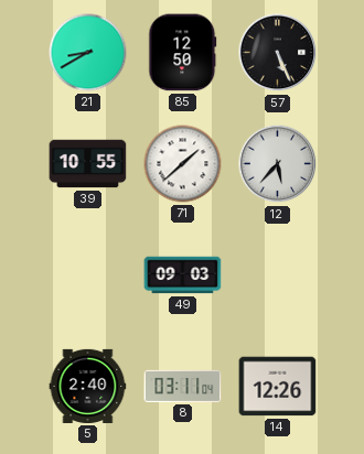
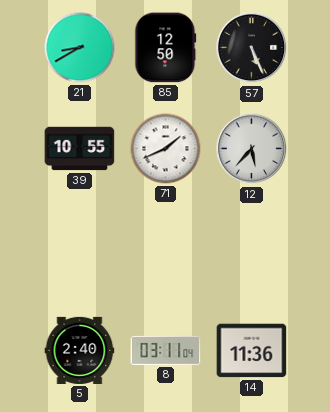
71: 1:38 -> 1:41 (166, 149)
49: 09:03 -> none (183, 275)
14: 12:26 -> 11:36 (252, 351)
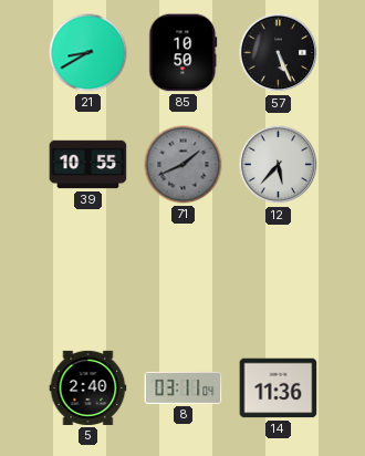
85: 12:50 -> 10:50 (184, 53)
71 dial: white -> grey (184, 165)
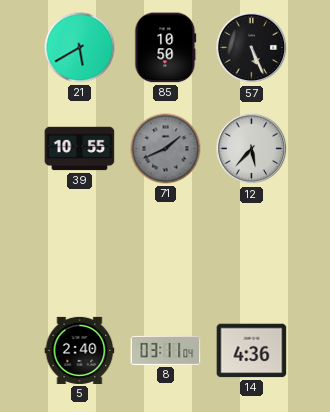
21: 8:40 -> 5:40 (80, 48)
14: 11:36 -> 4:36 (252, 351)
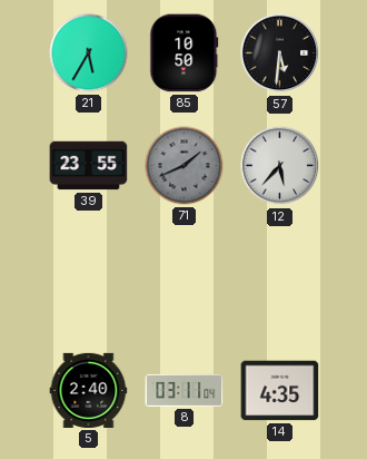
21: 5:40 -> 5:35 (89, 53)
57: 5:26 -> 5:31 (280, 53)
39: 10:55 -> 23:55 (89, 166)
14: 4:36 -> 4:35 (280, 391)
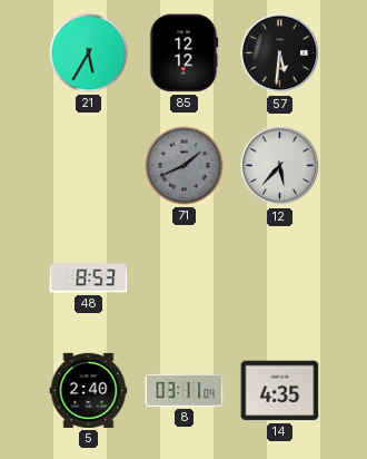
85: 10:50 -> 12:12 (185, 53)
39: 23:55 -> none (89, 166)
48: none -> 8:53 (89, 279)
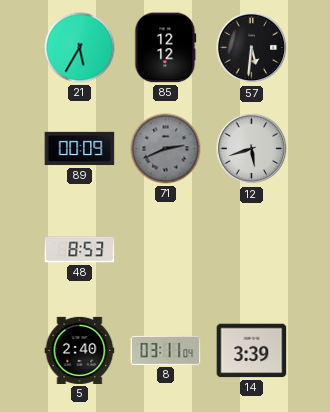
89: none -> 00:09 (80, 149)
71: 1:41 -> 2:41 (166, 149)
12: 5:37 -> 5:42 (252, 149)
14: 4:35 -> 3:39 (252, 351)
